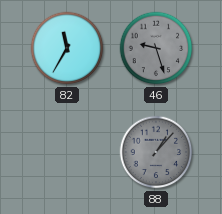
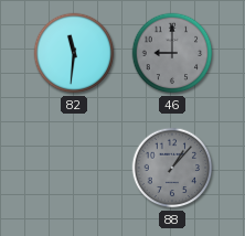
82: 11:35 -> 11:31 (74, 53)
46: 9:27 -> 9:00 (172, 53)
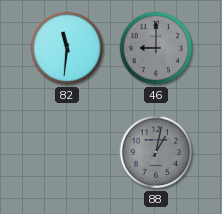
88: 1:07 -> 1:02 (156, 152)
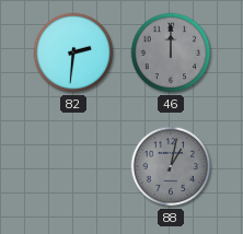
82: 11:31 -> 2:31 (73, 52)
46: 9:00 -> 12:00 (171, 52)
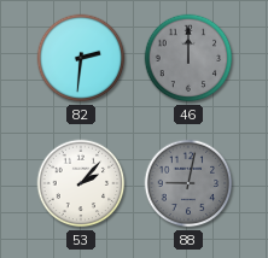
53: none -> 2:07 (81, 183)
88: 1:02 -> 9:02 (188, 183)
